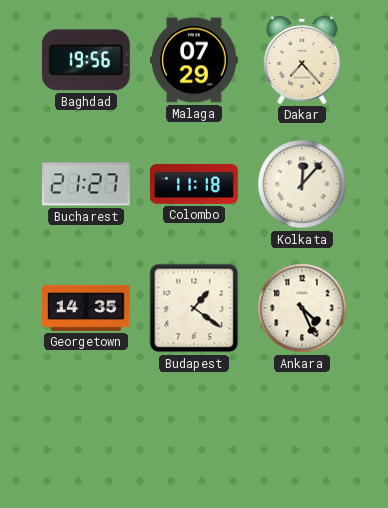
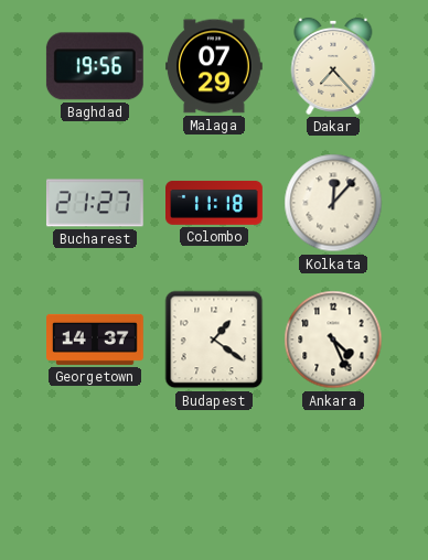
Georgetown: 14:35 -> 14:37 (96, 340)
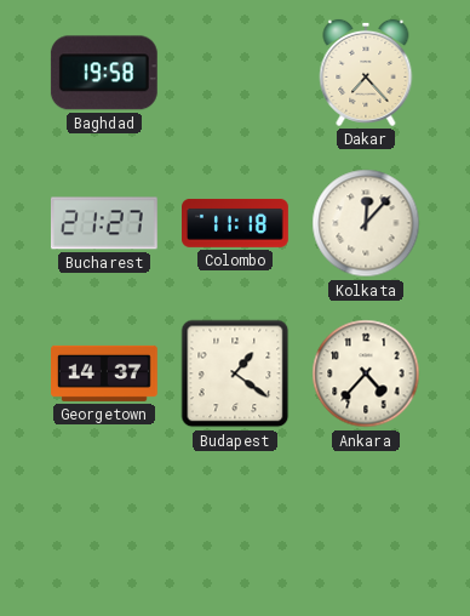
Baghdad: 19:56 -> 19:58 (104, 73)
Malaga: 07:29 -> none (215, 66)
Ankara: 4:26 -> 4:37 (366, 373)
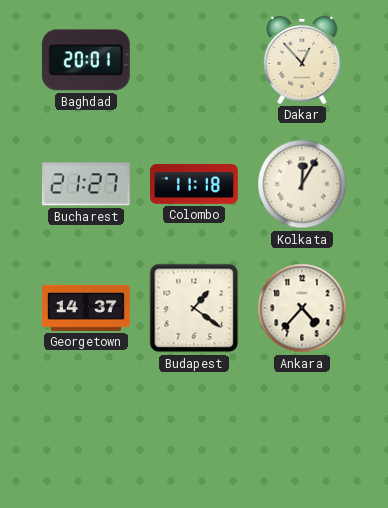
Baghdad: 19:58 -> 20:01 (86, 60)
Dakar: 7:23 -> 12:53 (302, 60)
Kolkata: 12:07 -> 12:05 (302, 184)
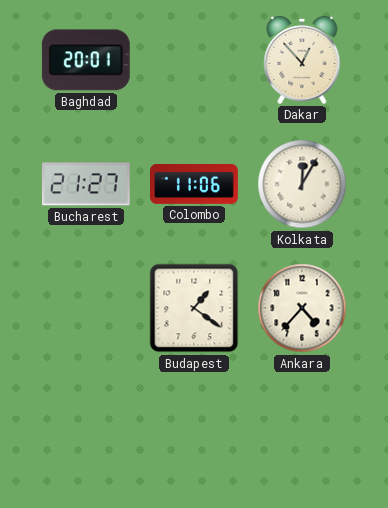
Colombo: 11:18 -> 11:06 (195, 184)
Georgetown: 14:37 -> none (87, 308)
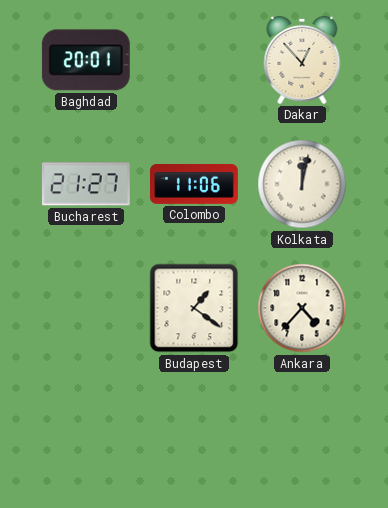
Kolkata: 12:05 -> 12:02 (302, 184)
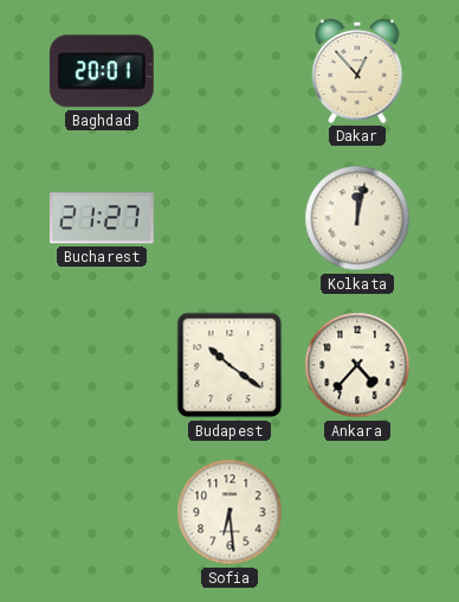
Colombo: 11:06 -> none (195, 184)
Budapest: 1:21 -> 10:21 (229, 365)
Sofia: none -> 6:29 (229, 512)
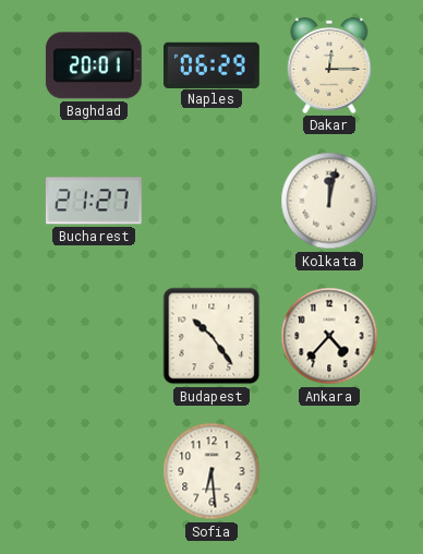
Naples: none -> 06:29 (211, 64)
Dakar: 12:53 -> 12:15 (329, 65)
Budapest: 10:21 -> 10:24 (211, 336)
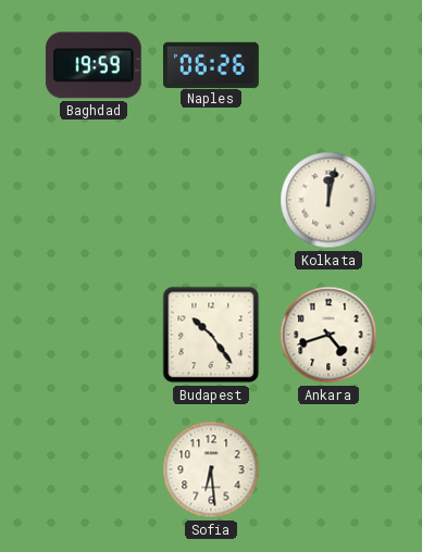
Baghdad: 20:01 -> 19:59 (94, 65)
Naples: 06:29 -> 06:26 (211, 64)
Dakar: 12:15 -> none (329, 65)
Bucharest: 21:27 -> none (94, 201)
Ankara: 4:37 -> 4:42 (328, 335)
